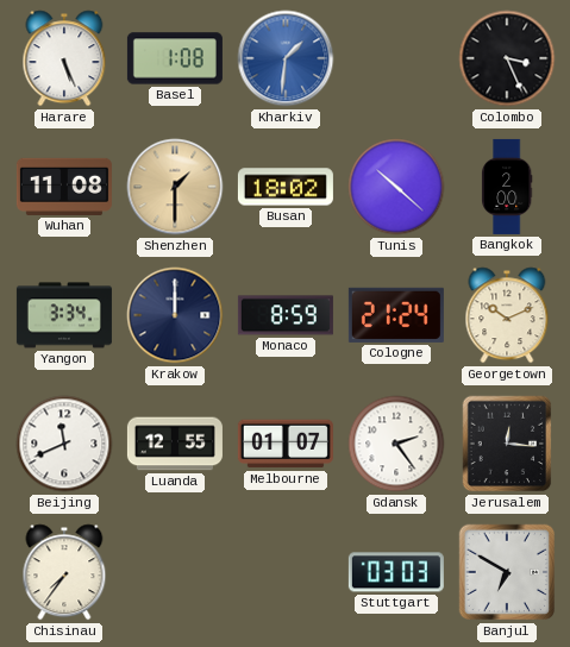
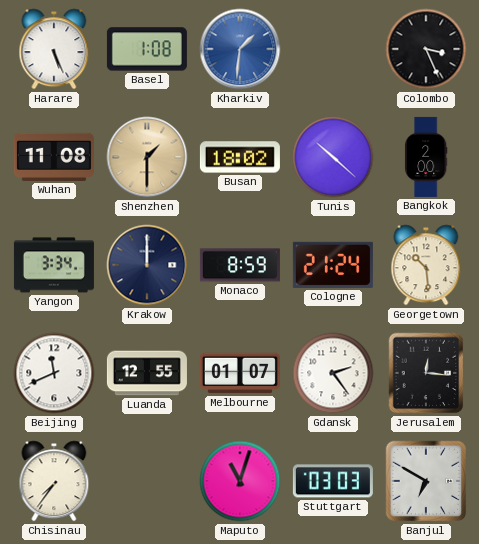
Georgetown: 10:11 -> 10:29 (426, 265)
Maputo: none -> 11:03 (240, 481)
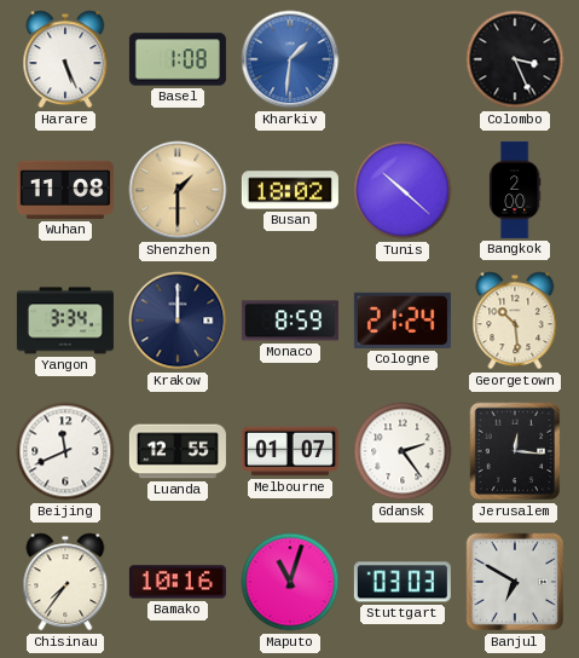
Bamako: none -> 10:16 (178, 582)
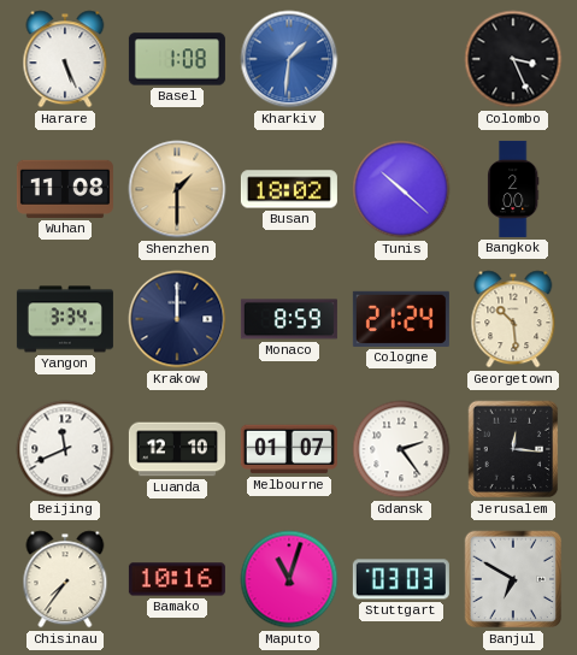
Luanda: 12:55 -> 12:10 (177, 449)
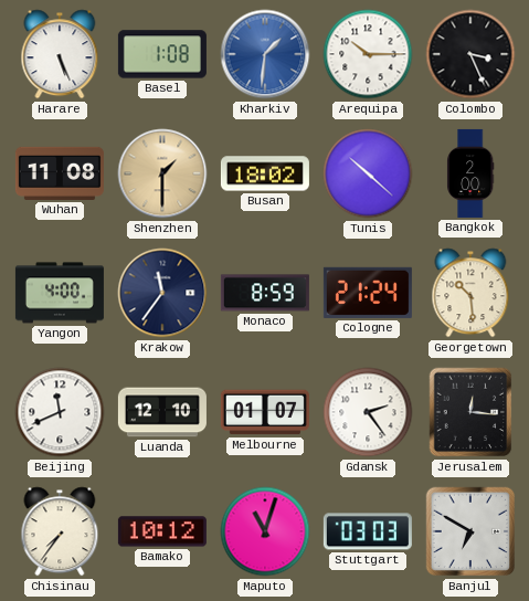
Arequipa: none -> 10:15 (368, 54)
Yangon: 3:34 -> 4:00 (60, 293)
Krakow: 12:00 -> 11:36 (162, 293)
Bamako: 10:16 -> 10:12 (162, 531)
